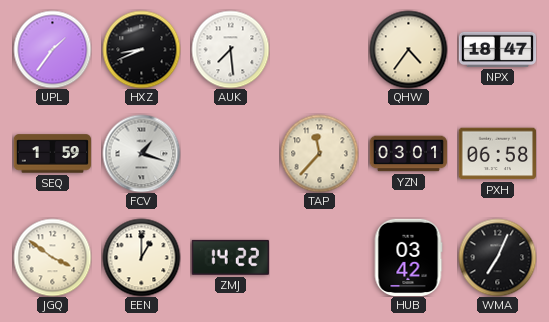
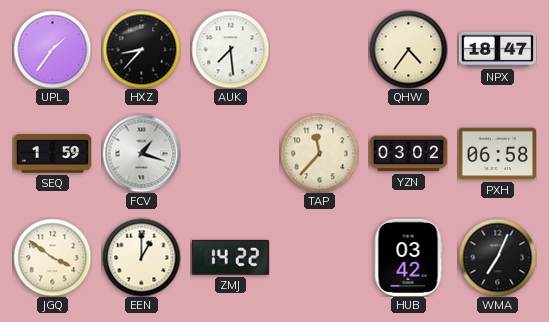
HXZ: 8:41 -> 8:37 (141, 49)
YZN: 03:01 -> 03:02 (408, 154)
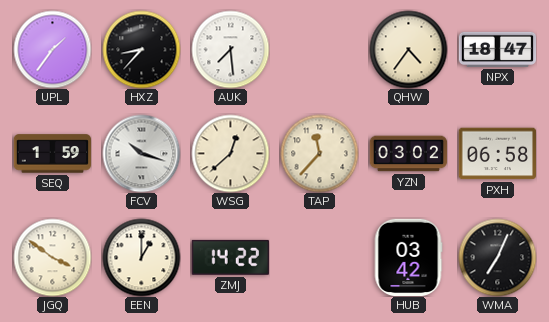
FCV: 1:18 -> 10:18 (141, 153)
WSG: none -> 12:38 (230, 153)
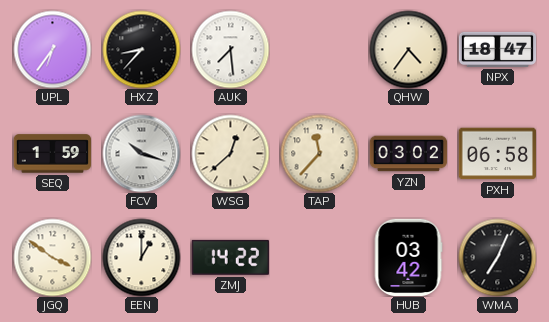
UPL: 1:36 -> 6:36 (52, 49)
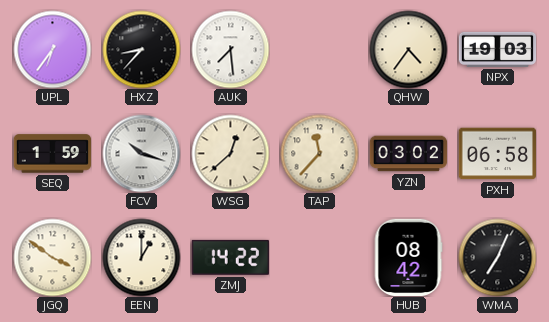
NPX: 18:47 -> 19:03 (497, 49)
HUB: 03:42 -> 08:42 (408, 257)
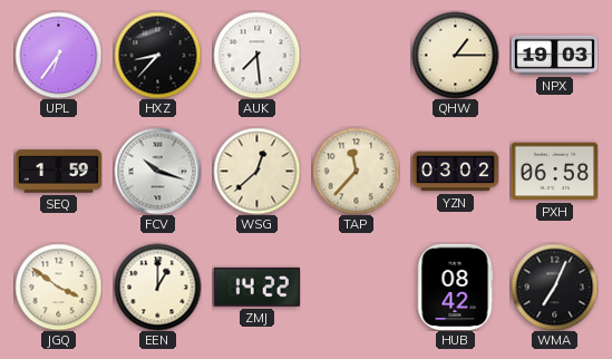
QHW: 4:36 -> 1:15 (455, 55)
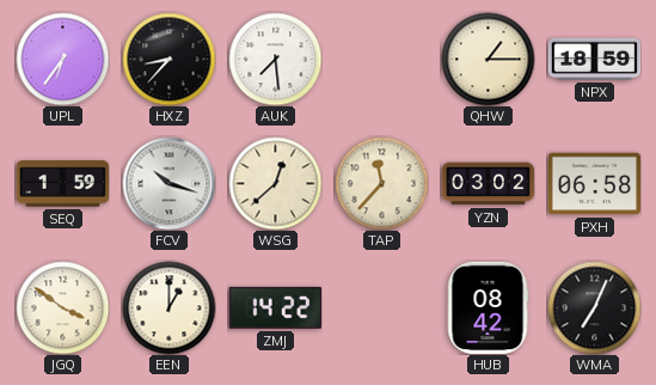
NPX: 19:03 -> 18:59 (594, 59)
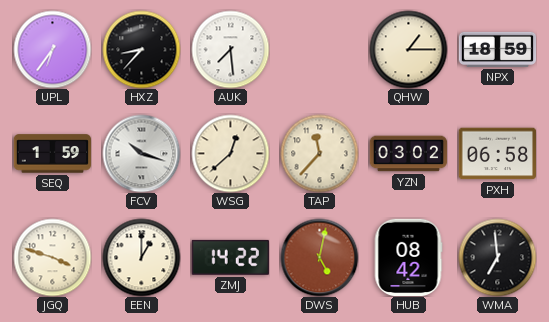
JGQ: 3:51 -> 3:48 (52, 257)
DWS: none -> 5:02 (319, 257)
WMA: 7:04 -> 6:59 (497, 257)
